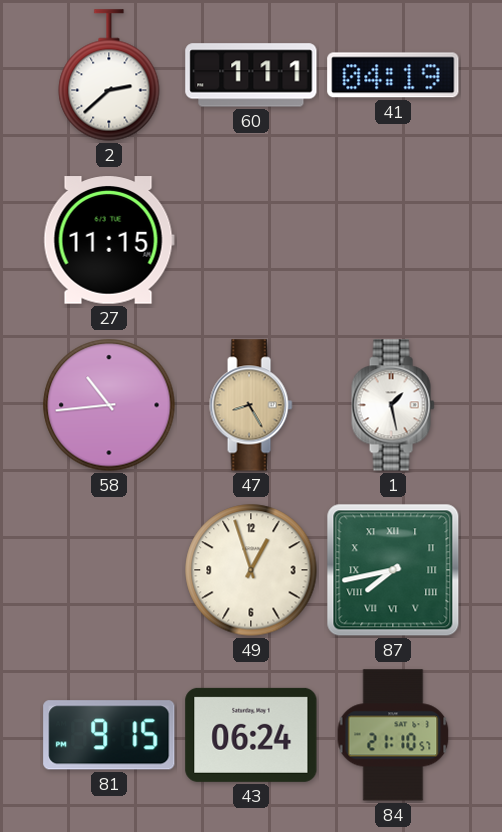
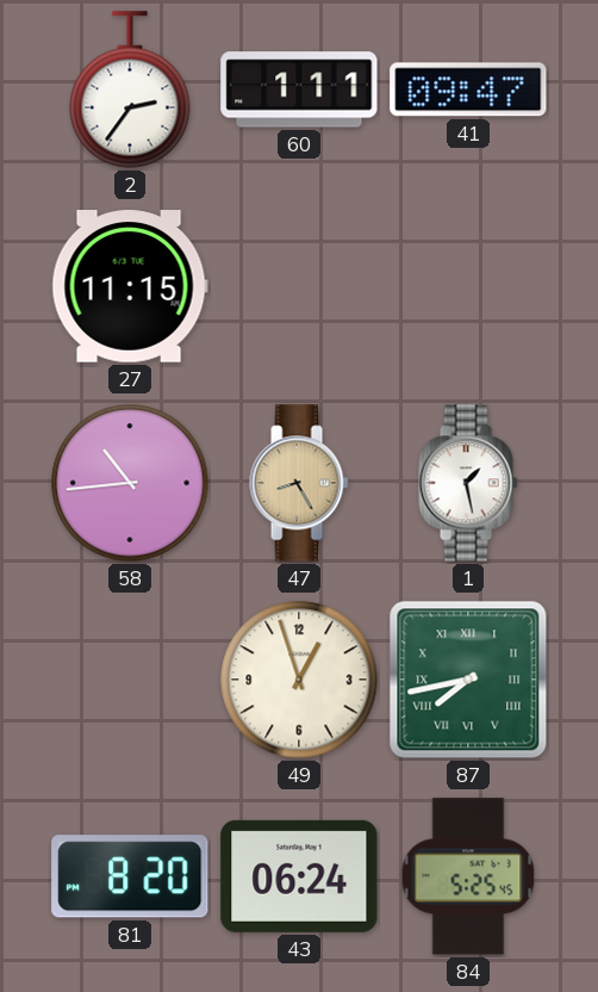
2: 2:38 -> 2:36 (130, 89)
41: 04:19 -> 09:47 (468, 89)
81: 9:15 -> 8:20 (130, 876)
84: 21:10 -> 5:25 (468, 876)
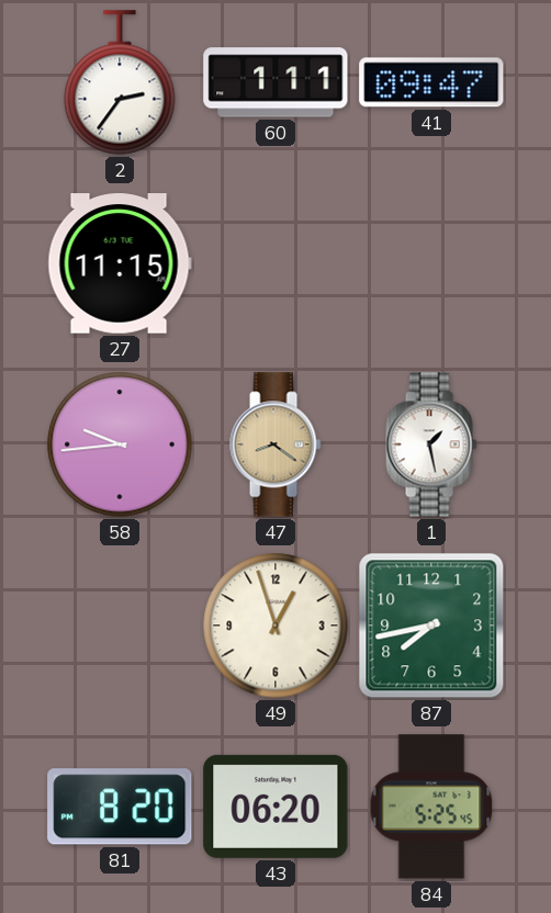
58: 10:44 -> 9:44 (120, 444)
47: 8:25 -> 8:21 (275, 444)
87 numerals: Roman -> Arabic (431, 625)
43: 06:24 -> 06:20 (275, 807)
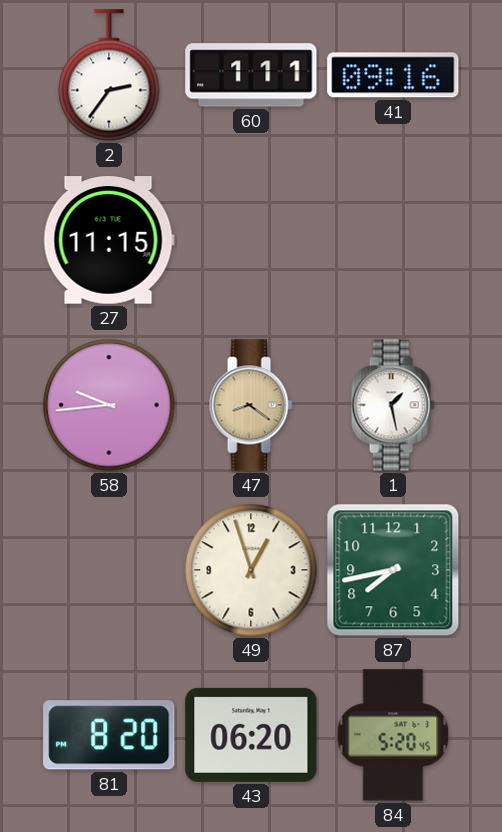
41: 09:47 -> 09:16 (393, 75)
84: 5:25 -> 5:20 (393, 735)
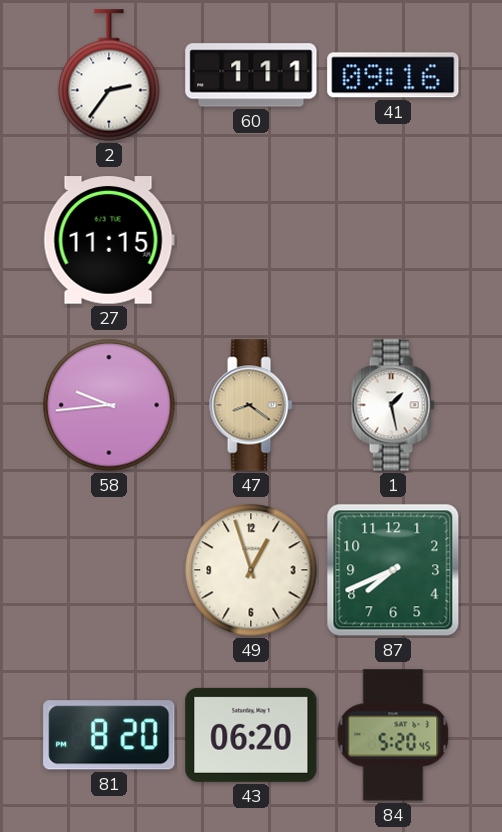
87: 7:43 -> 7:41 (393, 570)
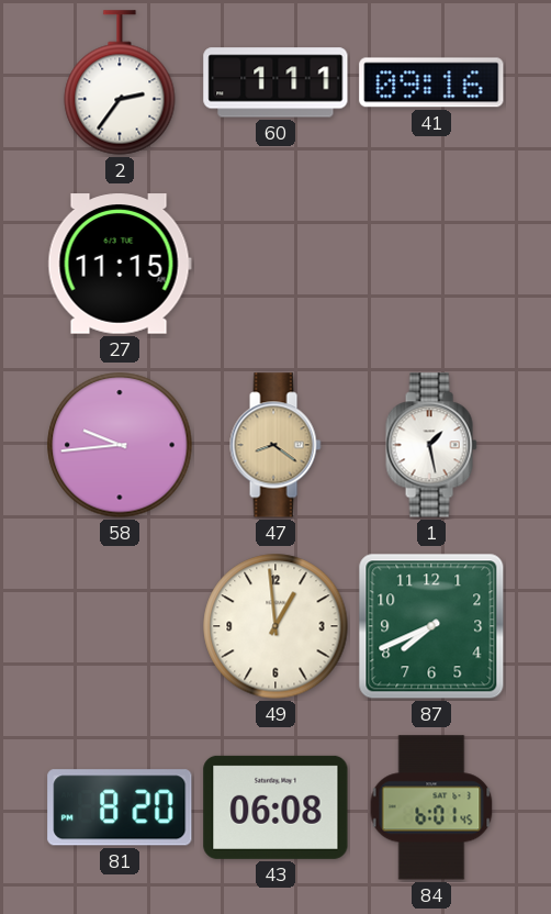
49: 12:57 -> 12:59 (275, 626)
43: 06:20 -> 06:08 (275, 807)
84: 5:20 -> 6:01 (431, 807)
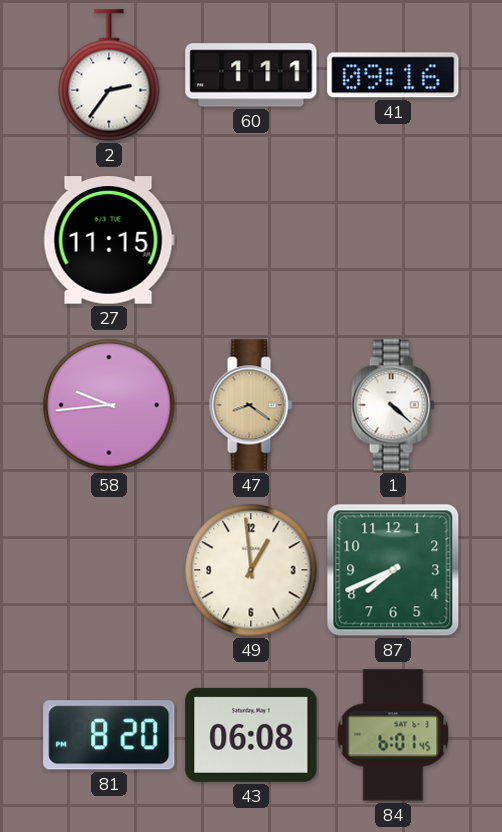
1: 1:28 -> 4:22 (393, 405)
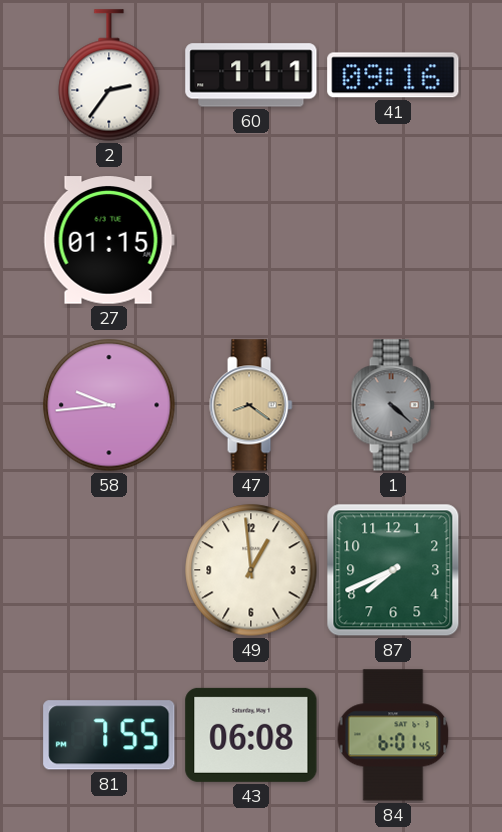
27: 11:15 -> 01:15 (109, 240)
1 dial: white -> grey (393, 405)
81: 8:20 -> 7:55 (109, 735)
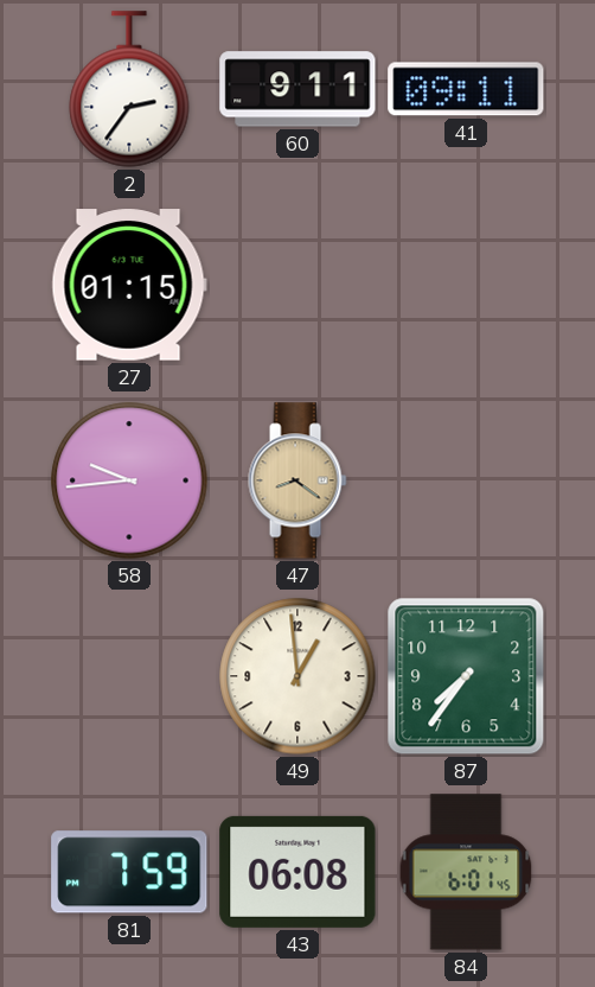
60: 1:11 -> 9:11 (297, 89)
41: 09:16 -> 09:11 (466, 89)
1: 4:22 -> none (393, 405)
87: 7:41 -> 7:36 (466, 676)
81: 7:55 -> 7:59 (129, 872)
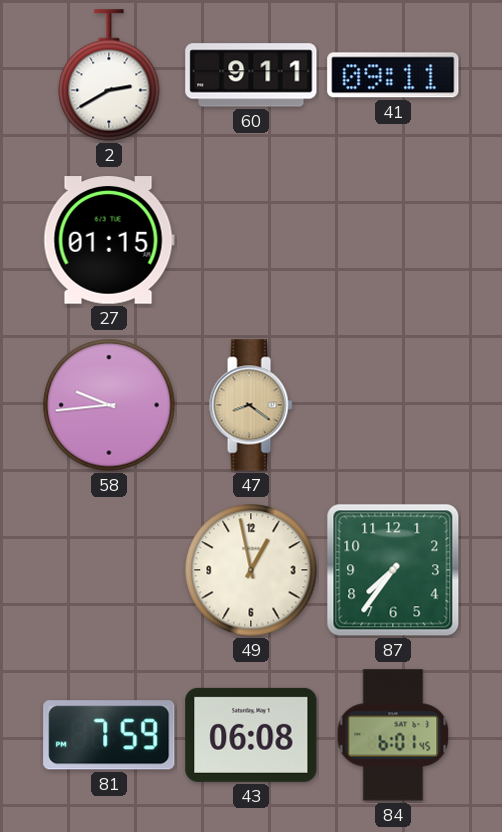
2: 2:36 -> 2:40 (109, 75)
49: 12:59 -> 12:58 (251, 570)
